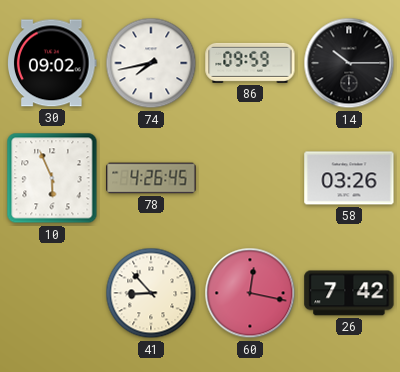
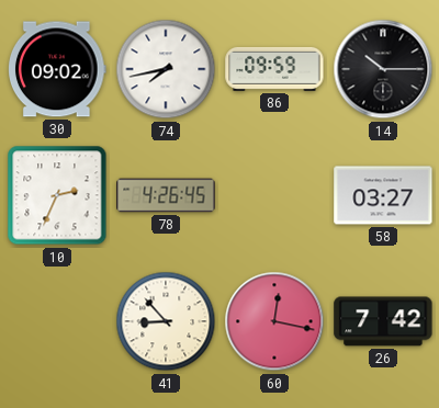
10: 5:56 -> 2:34 (57, 195)
58: 03:26 -> 03:27 (383, 195)
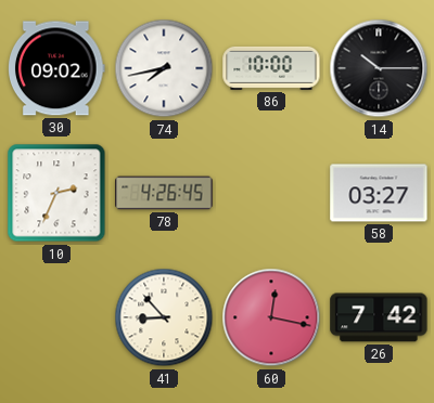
86: 09:59 -> 10:00 (271, 68)
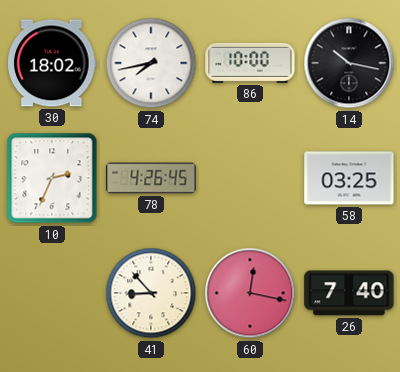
30: 09:02 -> 18:02 (53, 63)
14: 10:15 -> 10:17 (349, 63)
58: 03:27 -> 03:25 (349, 178)
26: 7:42 -> 7:40 (349, 293)
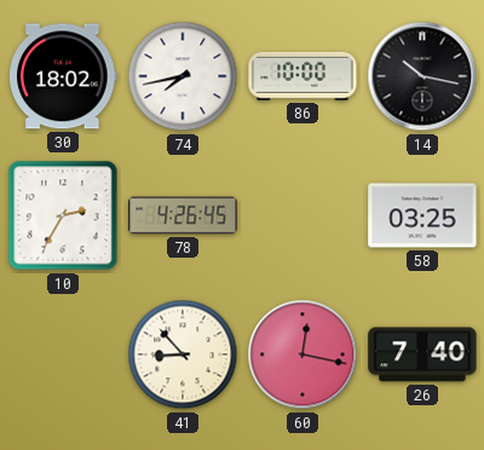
10: 2:34 -> 2:35 (63, 215)
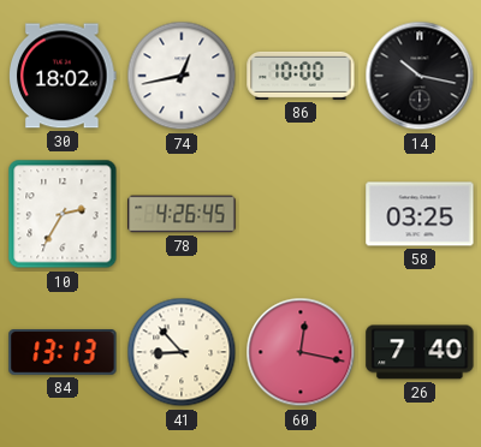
74: 7:43 -> 12:43 (182, 76)
84: none -> 13:13 (63, 353)
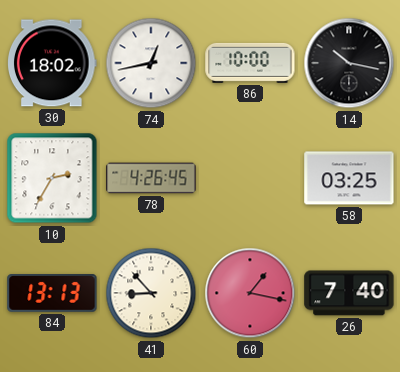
60: 12:17 -> 1:17 (250, 293)
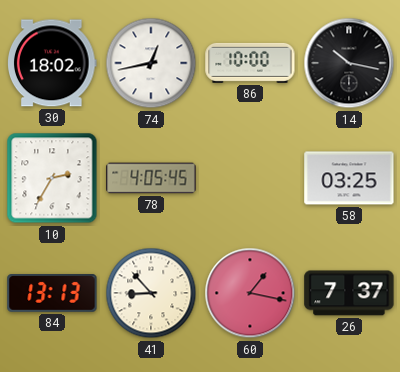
78: 4:26 -> 4:05 (151, 178)
26: 7:40 -> 7:37 (349, 293)
